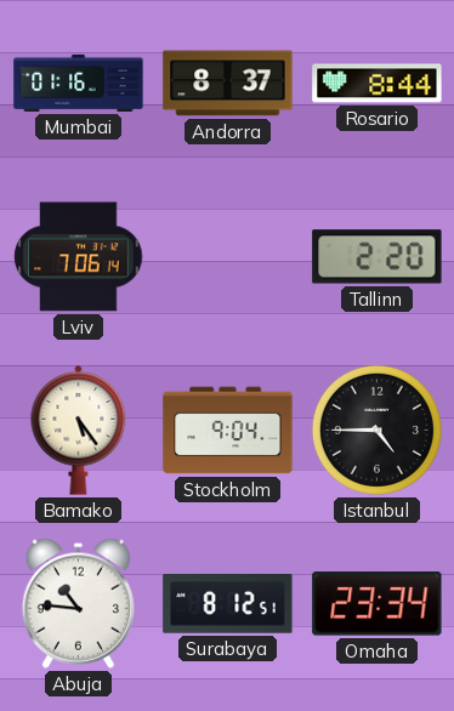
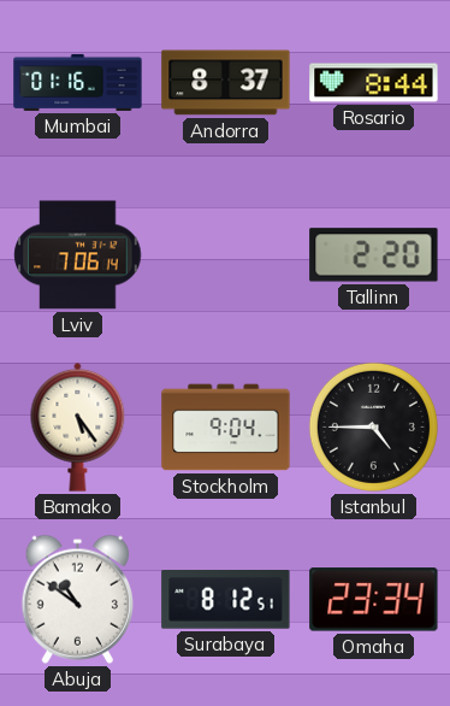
Abuja: 10:46 -> 10:51 (77, 599)
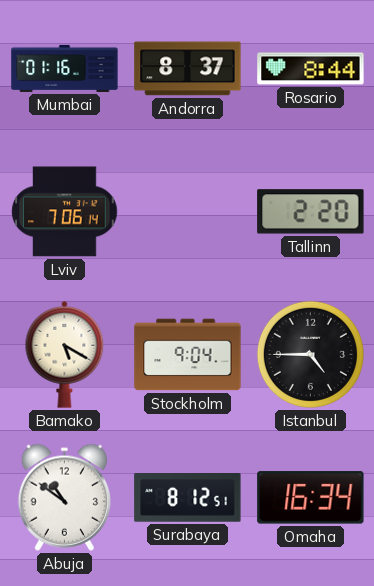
Bamako: 5:24 -> 5:20 (65, 354)
Omaha: 23:34 -> 16:34 (311, 498)
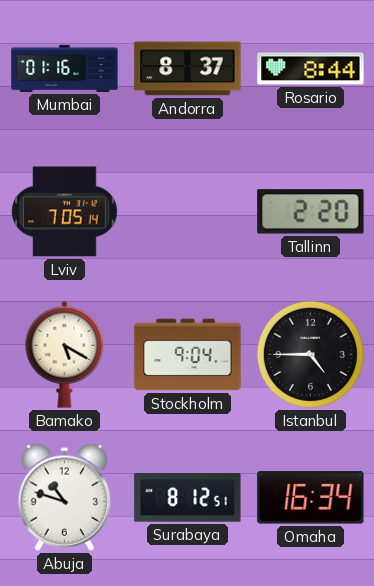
Lviv: 7:06 -> 7:05 (65, 212)
Abuja: 10:51 -> 10:48 (64, 497)
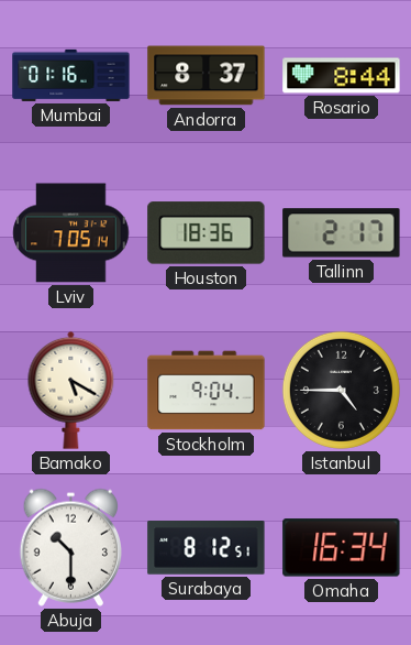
Houston: none -> 18:36 (207, 233)
Tallinn: 2:20 -> 2:17 (342, 233)
Abuja: 10:48 -> 10:30 (70, 547)
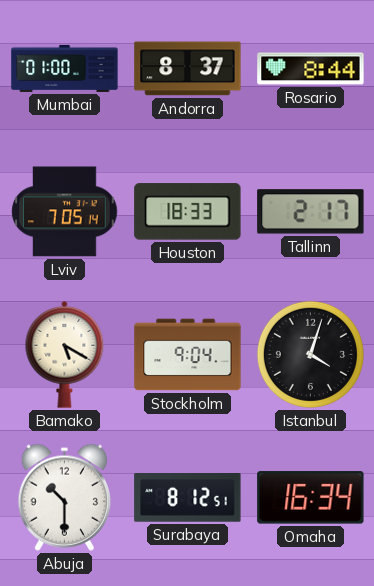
Mumbai: 01:16 -> 01:00 (65, 68)
Houston: 18:36 -> 18:33 (188, 212)
Istanbul: 4:45 -> 4:03 (310, 354)
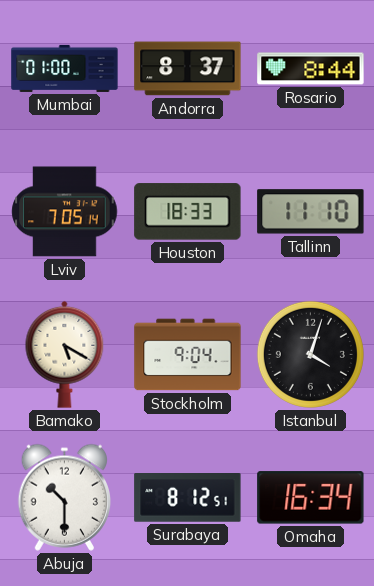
Tallinn: 2:17 -> 11:10 (311, 212)
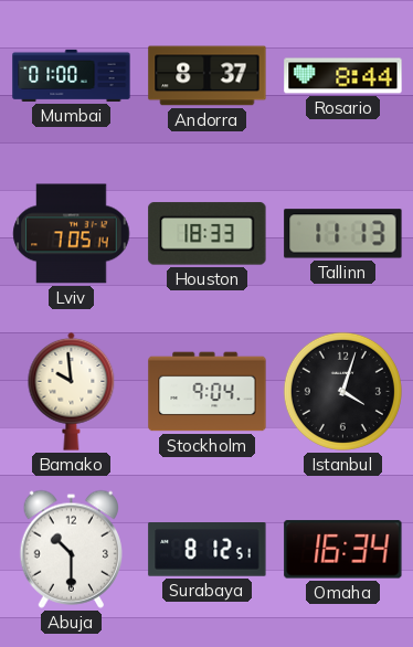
Tallinn: 11:10 -> 11:13 (343, 234)
Bamako: 5:20 -> 9:59 (72, 391)
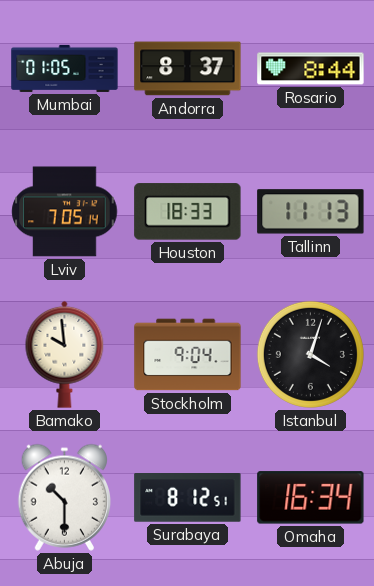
Mumbai: 01:00 -> 01:05 (65, 68)
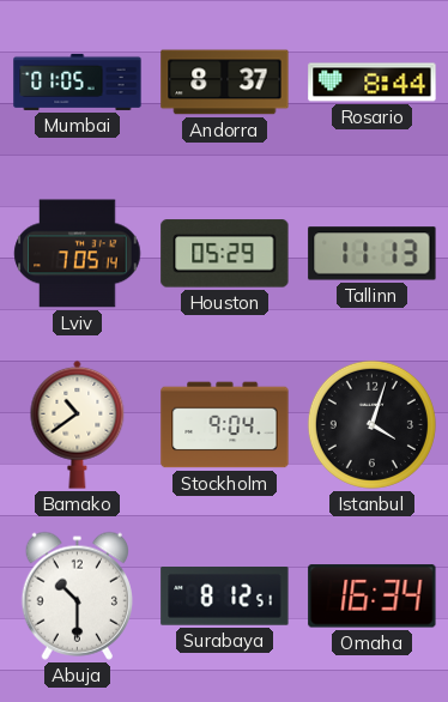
Houston: 18:33 -> 05:29 (225, 254)
Bamako: 9:59 -> 10:39 (78, 424)
